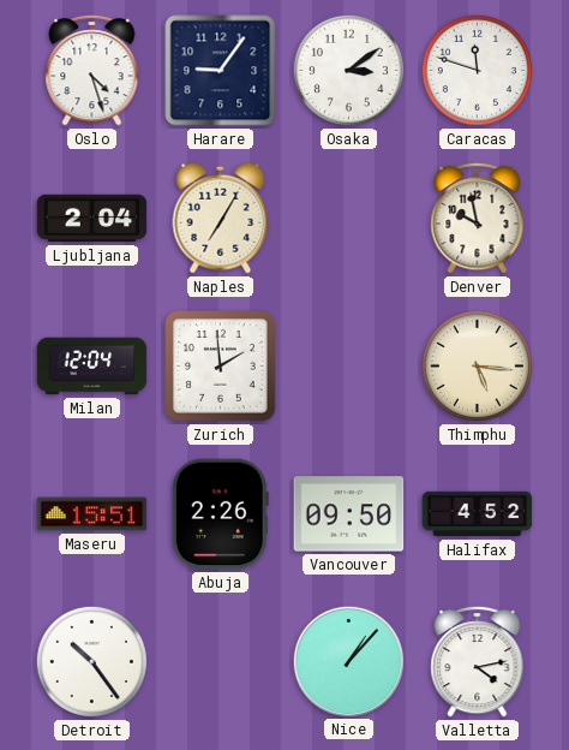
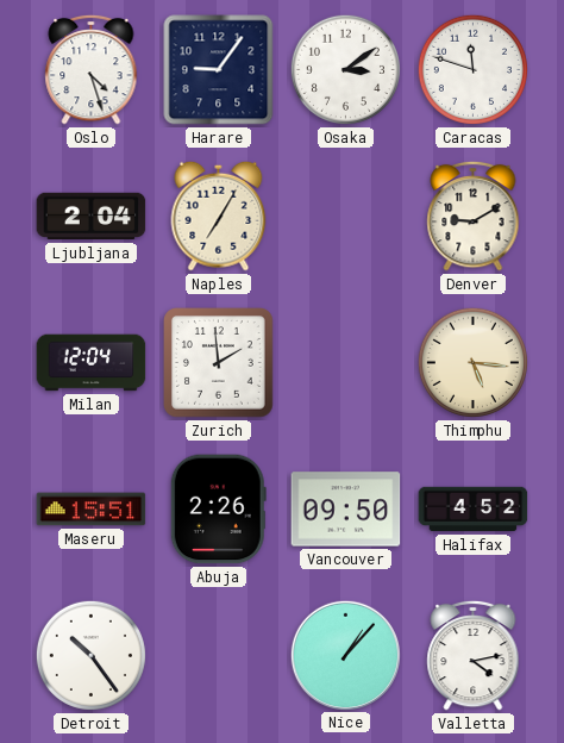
Denver: 9:58 -> 9:10 (474, 216)
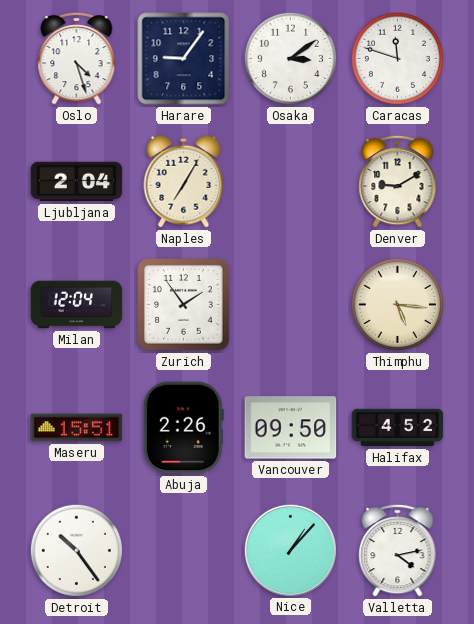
Zurich: 1:59 -> 1:54 (184, 305)
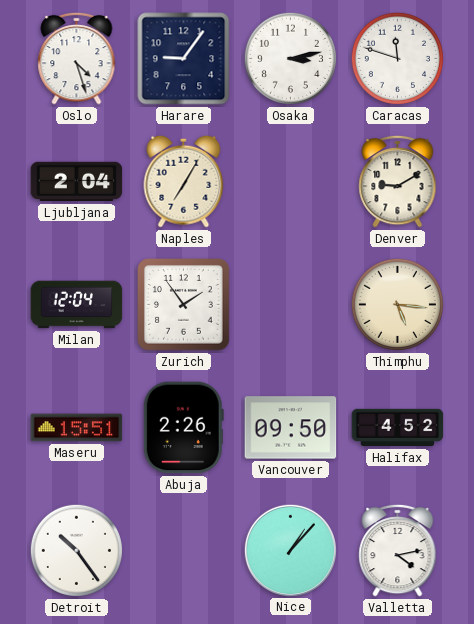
Osaka: 3:09 -> 3:13 (290, 58)
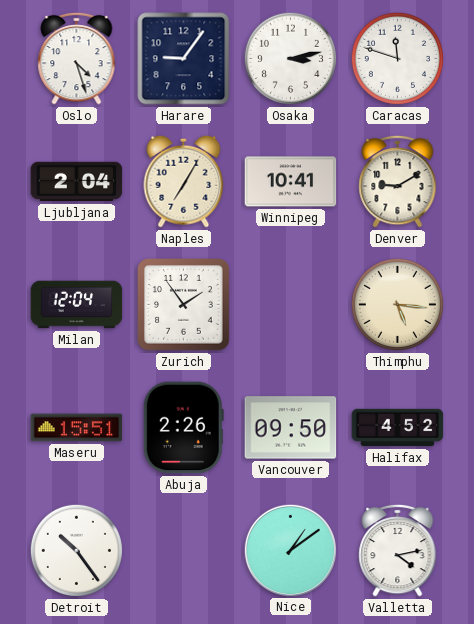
Winnipeg: none -> 10:41 (291, 182)
Nice: 1:07 -> 1:09 (290, 550)
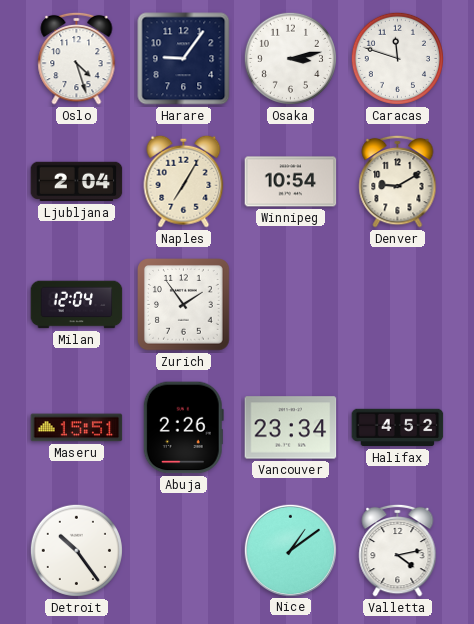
Winnipeg: 10:41 -> 10:54 (291, 182)
Thimphu: 5:16 -> none (397, 304)
Vancouver: 09:50 -> 23:34 (291, 428)
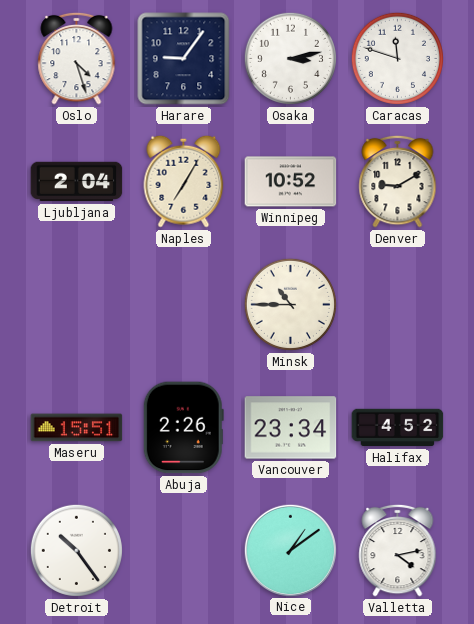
Winnipeg: 10:54 -> 10:52 (291, 182)
Milan: 12:04 -> none (77, 305)
Zurich: 1:54 -> none (184, 305)
Minsk: none -> 10:45 (290, 304)
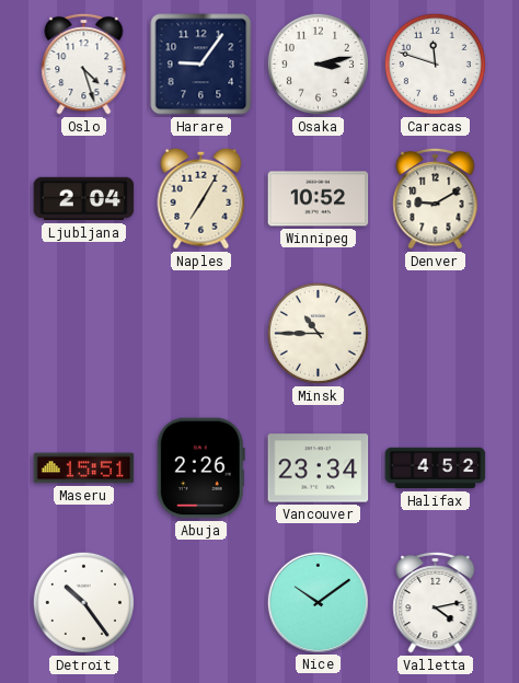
Nice: 1:09 -> 10:09 (318, 602)
